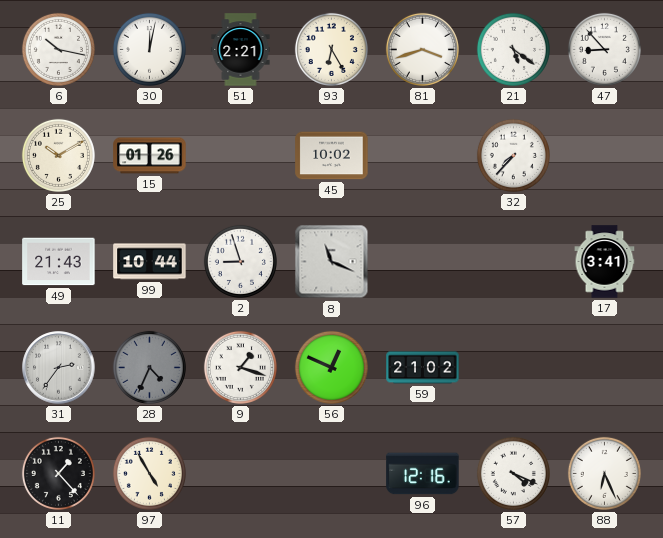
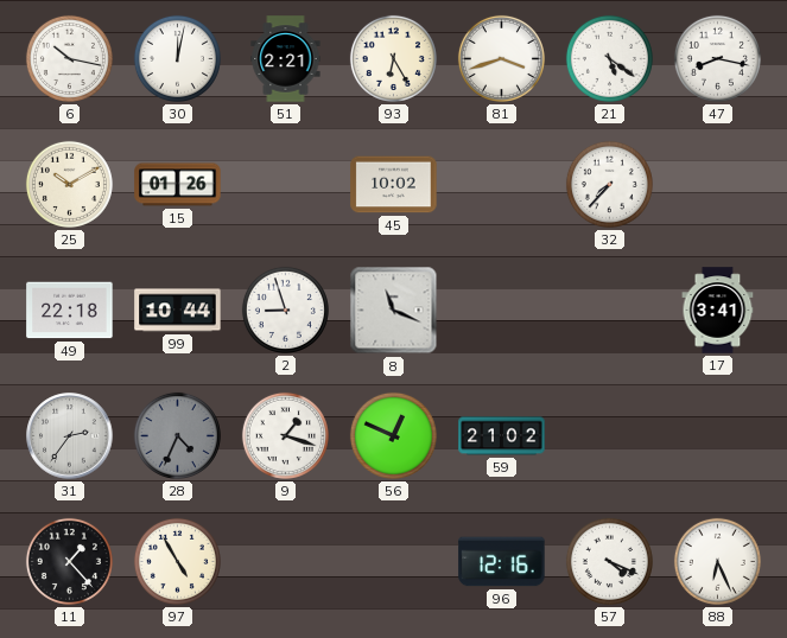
47: 8:53 -> 8:17 (717, 58)
49: 21:43 -> 22:18 (70, 311)
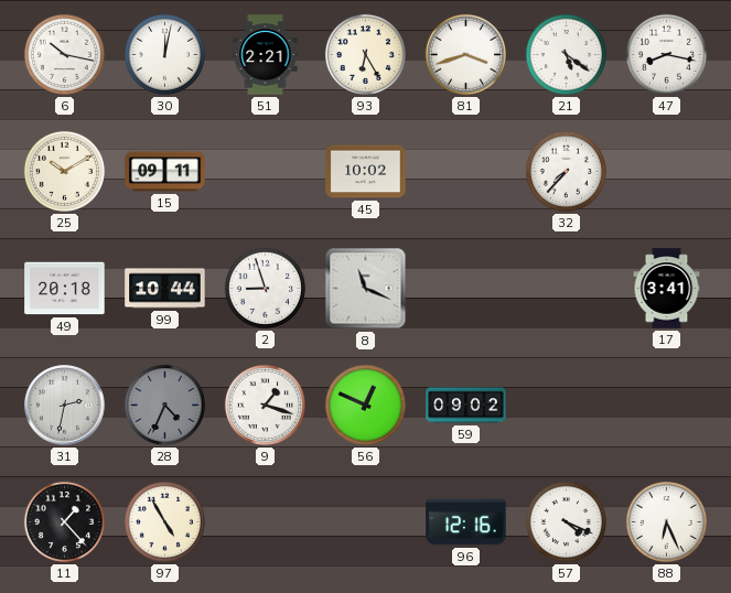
15: 01:26 -> 09:11 (165, 172)
49: 22:18 -> 20:18 (65, 289)
31: 2:36 -> 2:32 (65, 406)
59: 21:02 -> 09:02 (466, 406)
